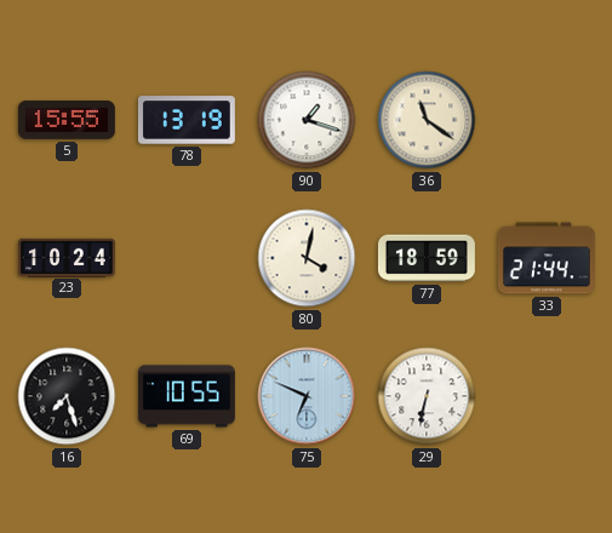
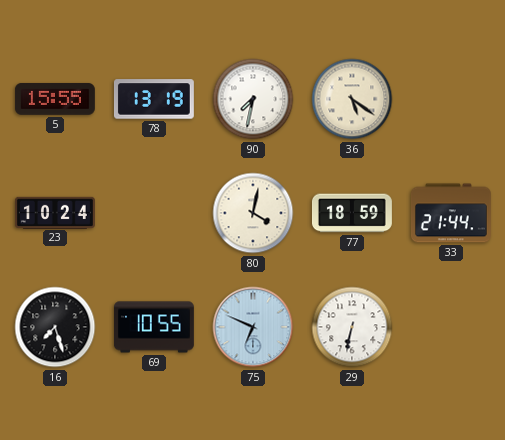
90: 1:18 -> 7:32 (253, 99)
36: 11:21 -> 5:21 (352, 99)
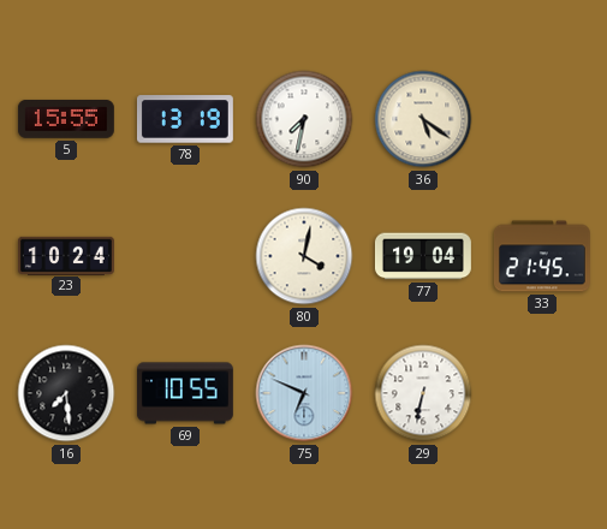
77: 18:59 -> 19:04 (423, 256)
33: 21:44 -> 21:45 (542, 256)
16: 7:27 -> 7:29 (66, 393)
